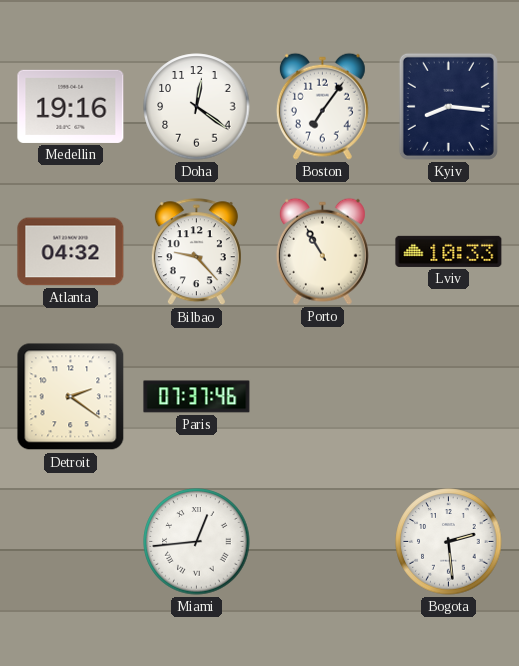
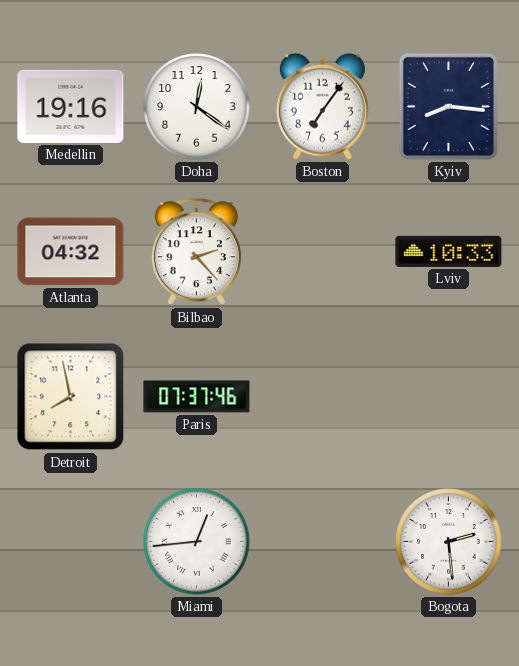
Bilbao: 9:23 -> 2:23 (196, 252)
Porto: 10:55 -> none (322, 251)
Detroit: 2:21 -> 7:58 (71, 397)
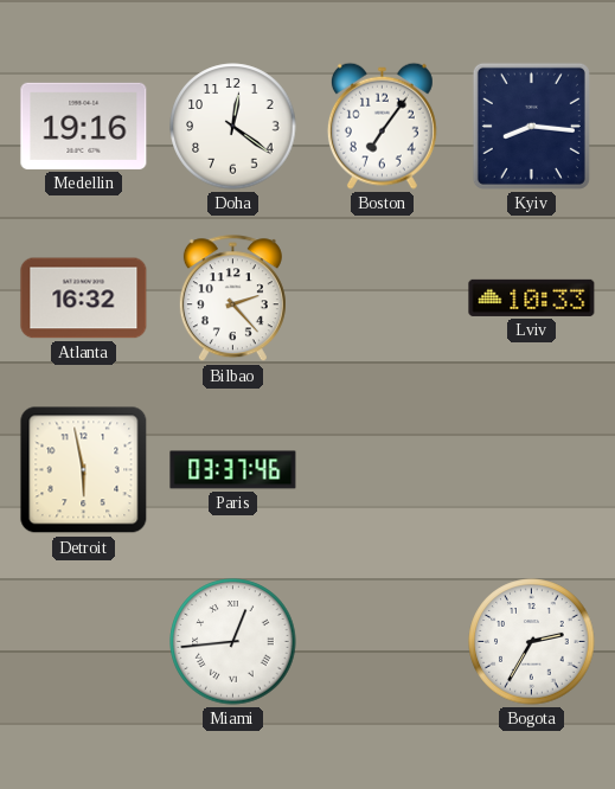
Atlanta: 04:32 -> 16:32 (84, 299)
Detroit: 7:58 -> 5:58 (84, 470)
Paris: 07:37 -> 03:37 (233, 470)
Bogota: 2:29 -> 2:35 (532, 642)
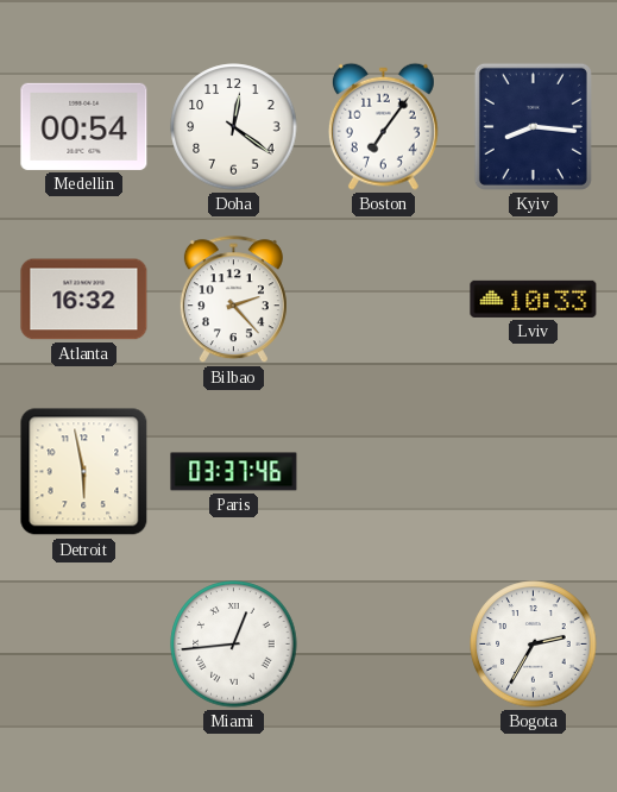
Medellin: 19:16 -> 00:54 (84, 126)
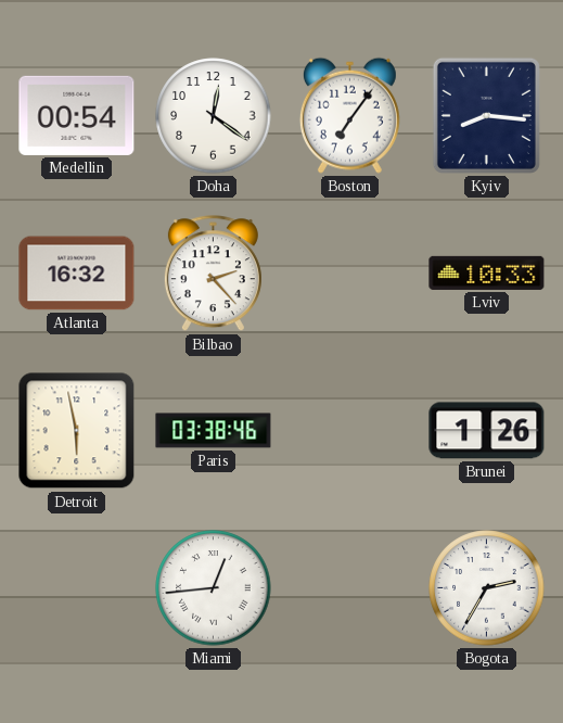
Paris: 03:37 -> 03:38 (214, 431)
Brunei: none -> 1:26 (487, 431)
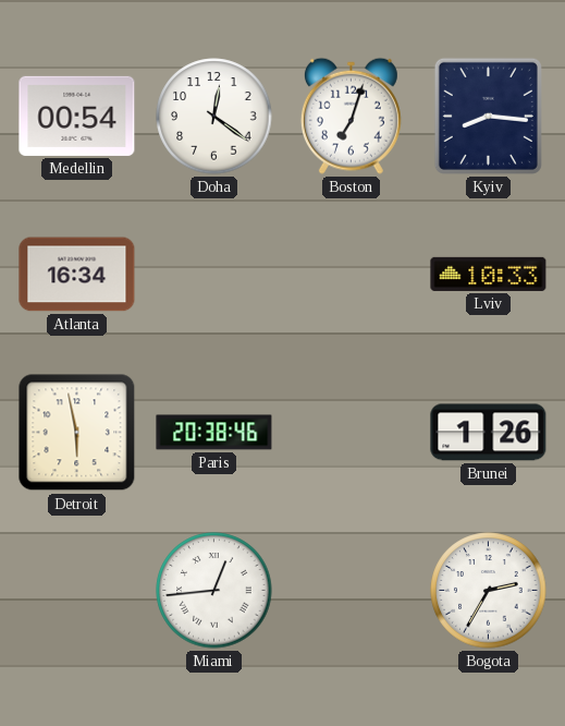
Boston: 7:06 -> 7:03 (351, 116)
Atlanta: 16:32 -> 16:34 (77, 275)
Bilbao: 2:23 -> none (213, 274)
Paris: 03:38 -> 20:38 (214, 433)
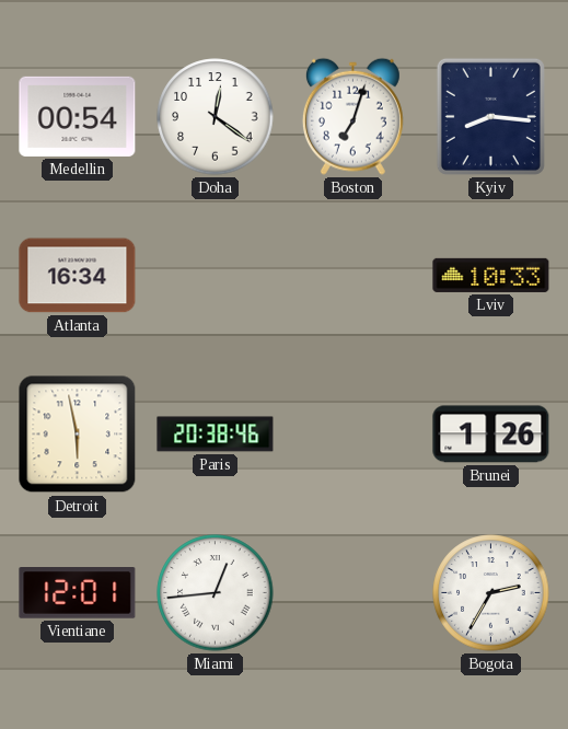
Vientiane: none -> 12:01 (78, 593)
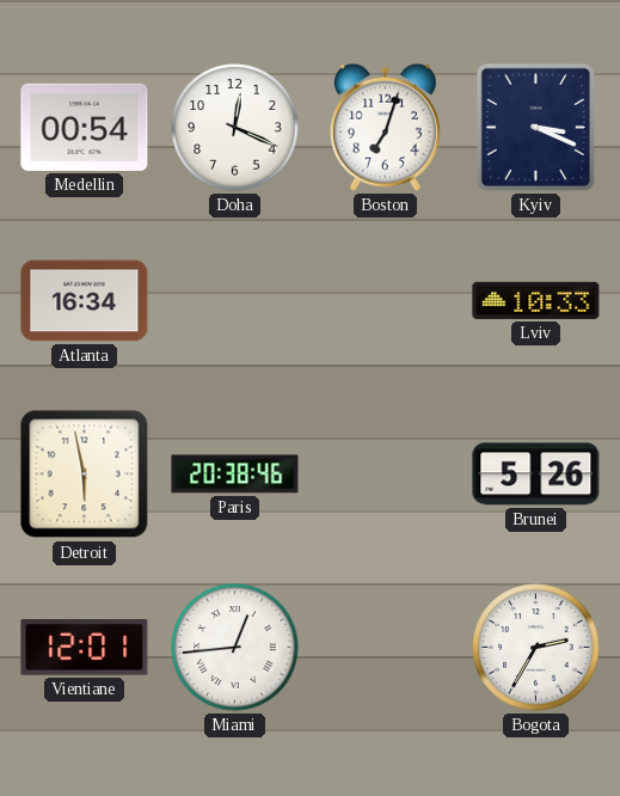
Doha: 12:21 -> 12:19 (235, 128)
Kyiv: 8:16 -> 3:19 (535, 127)
Brunei: 1:26 -> 5:26 (536, 474)
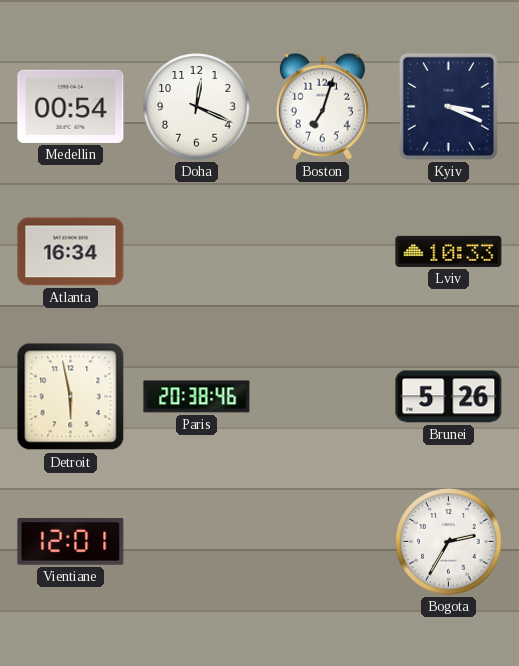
Miami: 12:44 -> none (235, 648)
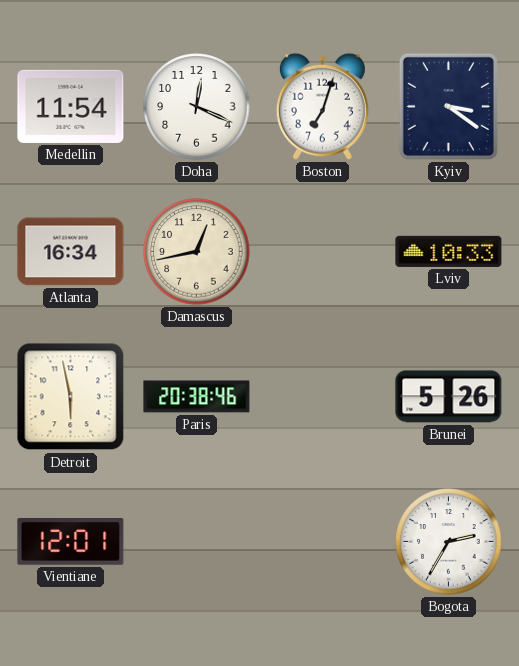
Medellin: 00:54 -> 11:54 (71, 106)
Kyiv: 3:19 -> 3:21 (448, 106)
Damascus: none -> 12:43 (197, 252)
